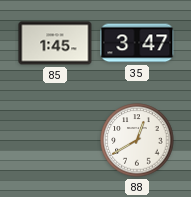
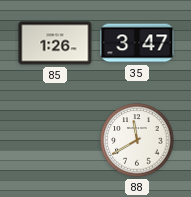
85: 1:45 -> 1:26 (55, 43)
88: 12:40 -> 11:40 (137, 140)
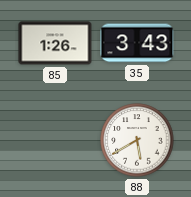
35: 3:47 -> 3:43 (137, 43)
88: 11:40 -> 5:40 (137, 140)
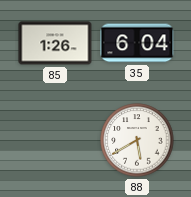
35: 3:43 -> 6:04 (137, 43)
